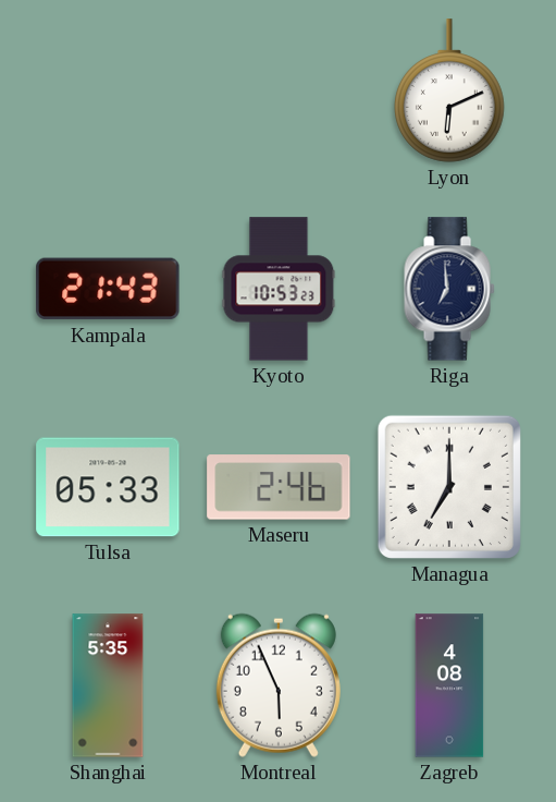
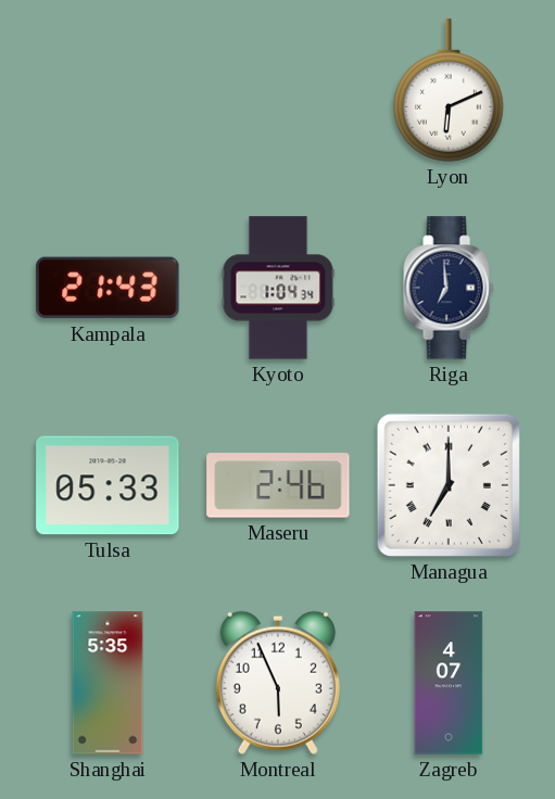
Kyoto: 10:53 -> 1:04 (278, 288)
Zagreb: 4:08 -> 4:07 (449, 683)
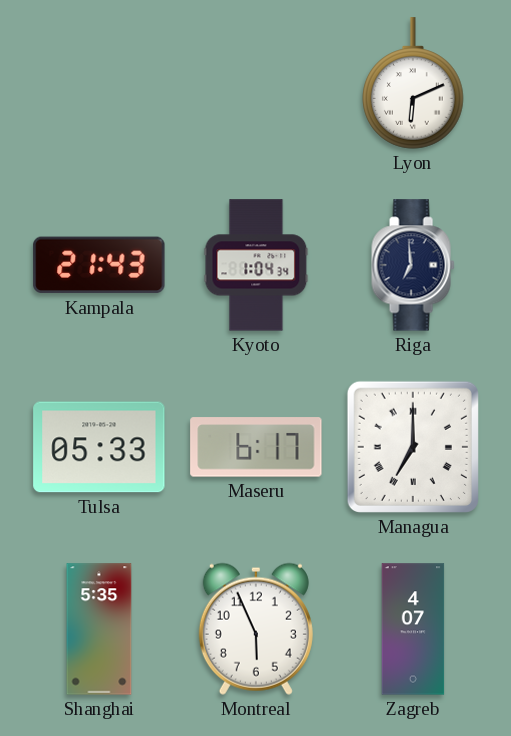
Maseru: 2:46 -> 6:17 (256, 447)
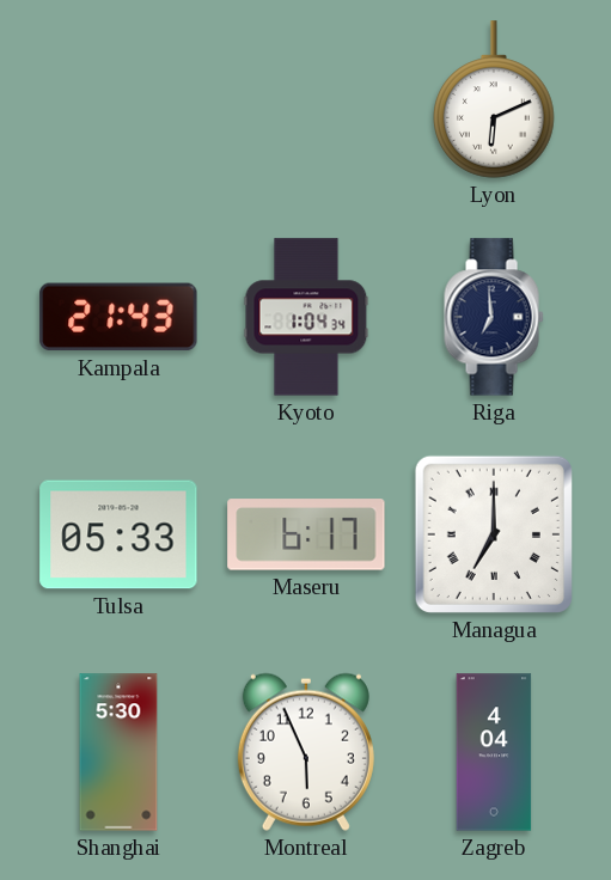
Shanghai: 5:35 -> 5:30 (118, 752)
Zagreb: 4:07 -> 4:04 (494, 752)
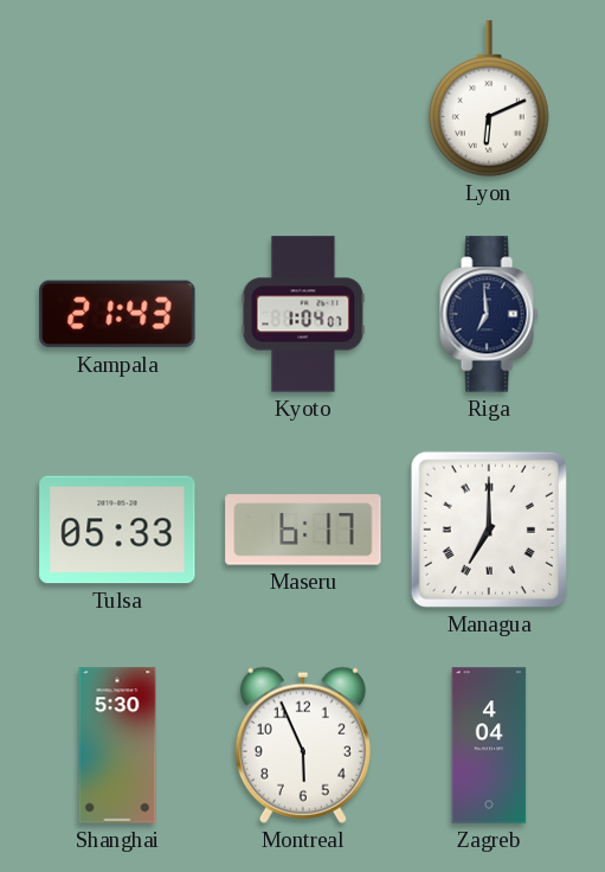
Kyoto: 1:04:34 -> 1:04:07 (303, 314)
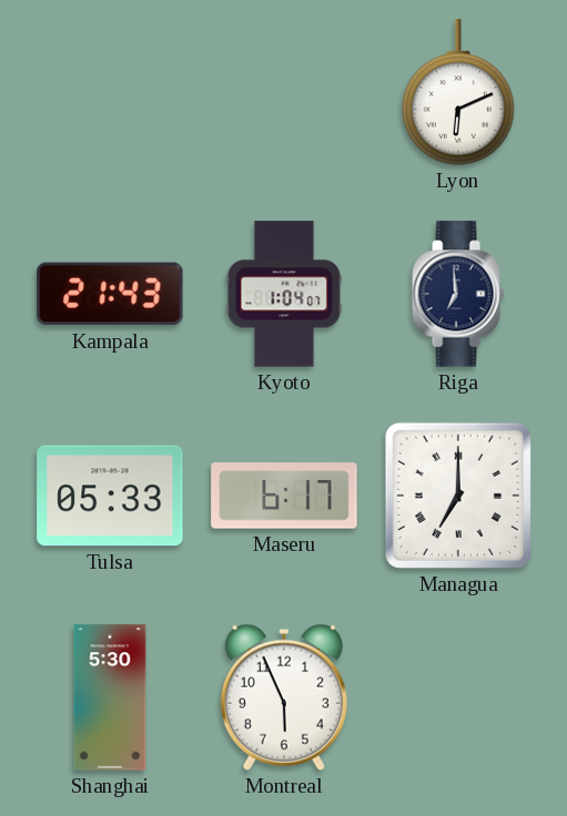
Zagreb: 4:04 -> none (489, 745)
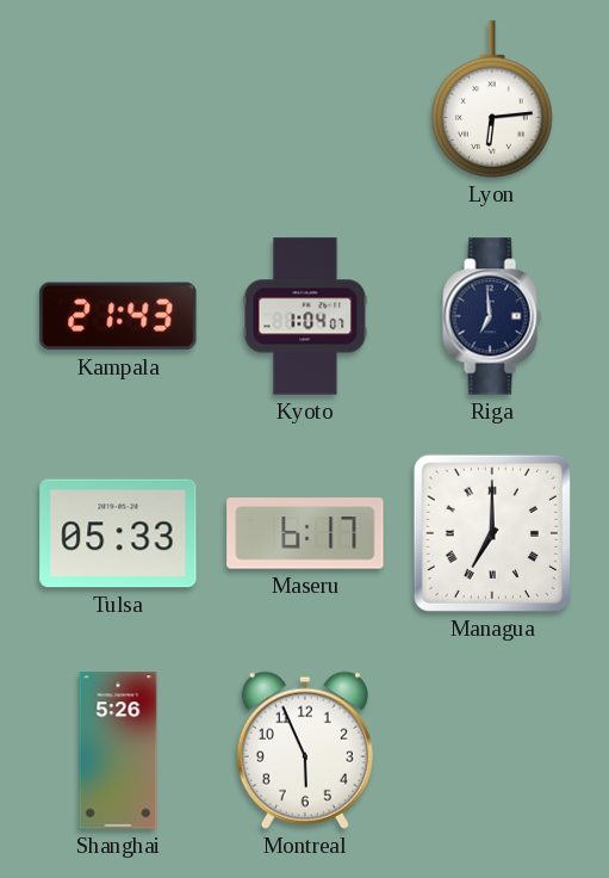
Lyon: 6:11 -> 6:14 (493, 99)
Shanghai: 5:30 -> 5:26 (118, 750)
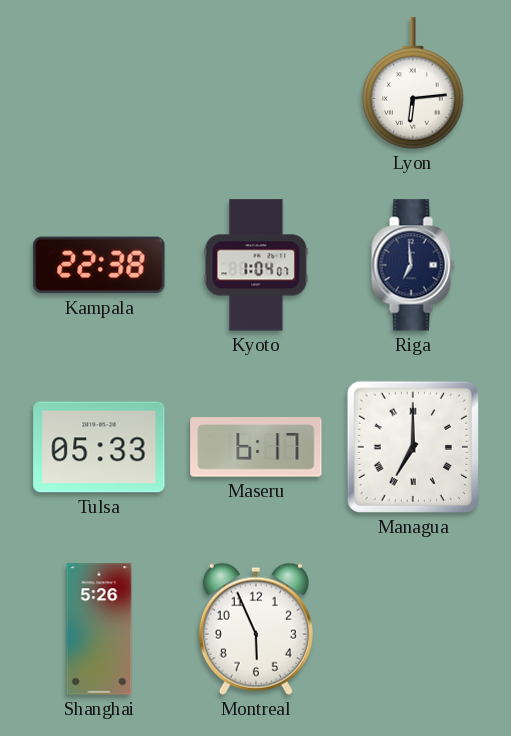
Kampala: 21:43 -> 22:38 (99, 265)
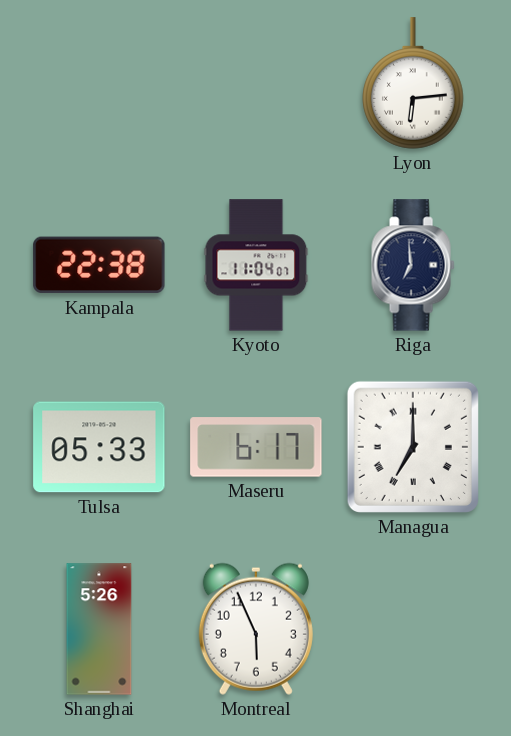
Kyoto: 1:04 -> 11:04 (256, 265)
